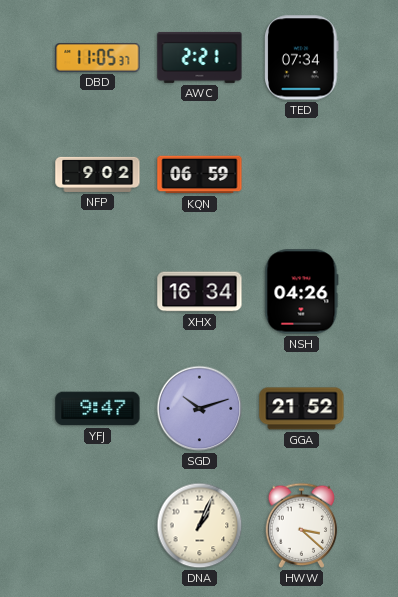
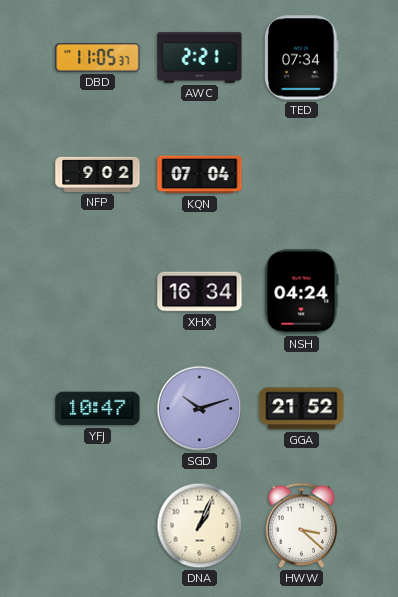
KQN: 06:59 -> 07:04 (200, 175)
NSH: 04:26 -> 04:24 (302, 292)
YFJ: 9:47 -> 10:47 (98, 409)
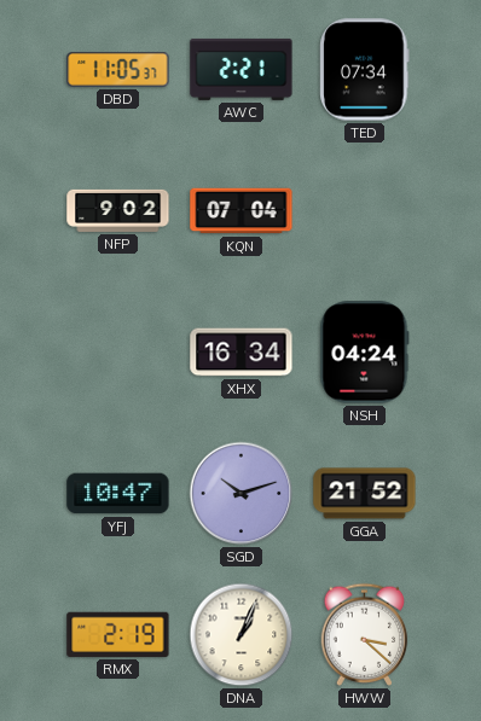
RMX: none -> 2:19 (118, 634)
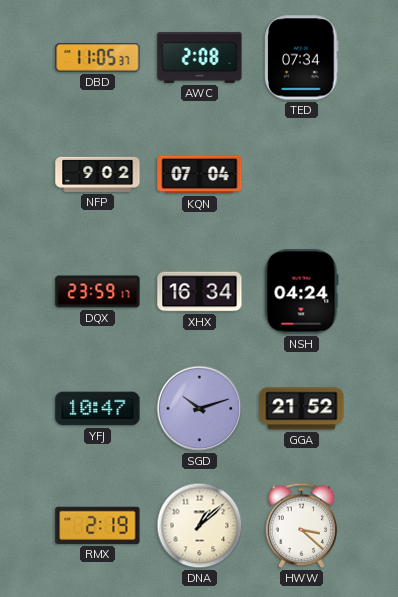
AWC: 2:21 -> 2:08 (200, 57)
DQX: none -> 23:59 (98, 292)
DNA: 1:04 -> 1:08 (200, 526)
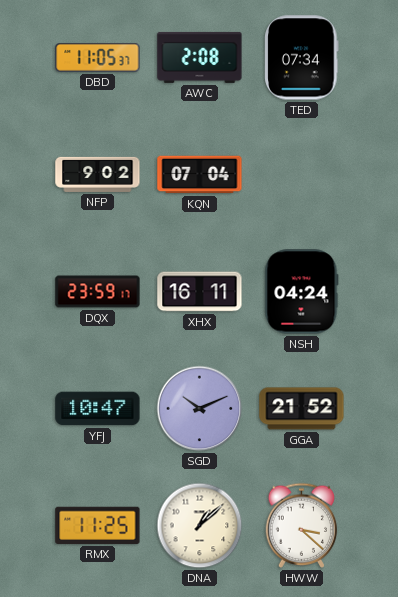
XHX: 16:34 -> 16:11 (200, 292)
SGD: 10:12 -> 10:11 (200, 409)
RMX: 2:19 -> 11:25 (98, 525)
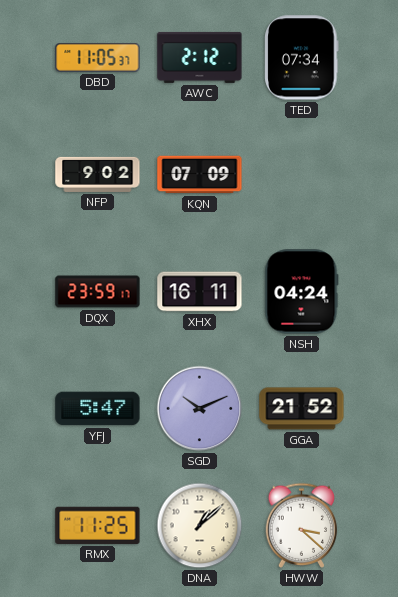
AWC: 2:08 -> 2:12 (200, 57)
KQN: 07:04 -> 07:09 (200, 175)
YFJ: 10:47 -> 5:47 (98, 409)
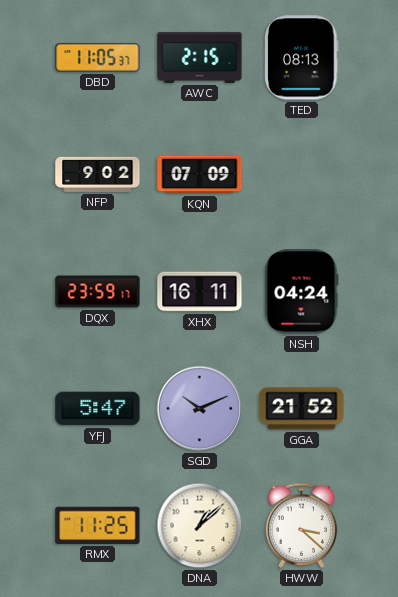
AWC: 2:12 -> 2:15 (200, 57)
TED: 07:34 -> 08:13 (302, 58)
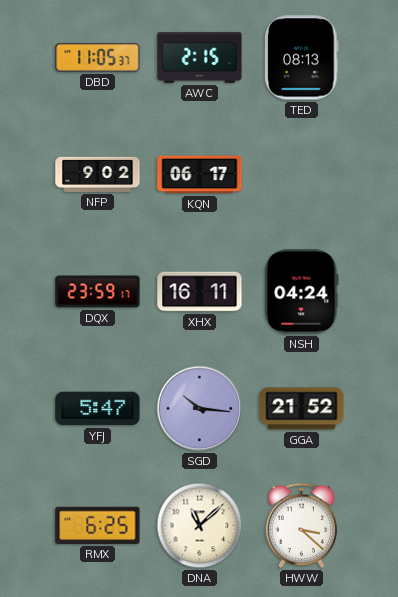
KQN: 07:09 -> 06:17 (200, 175)
SGD: 10:11 -> 10:16 (200, 409)
RMX: 11:25 -> 6:25 (98, 525)
DNA: 1:08 -> 11:08 (200, 526)
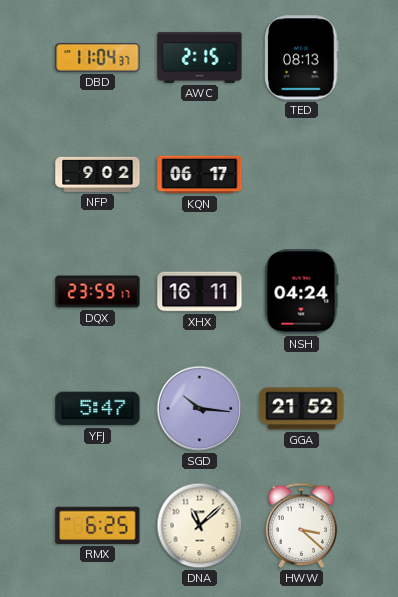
DBD: 11:05 -> 11:04 (98, 58)
